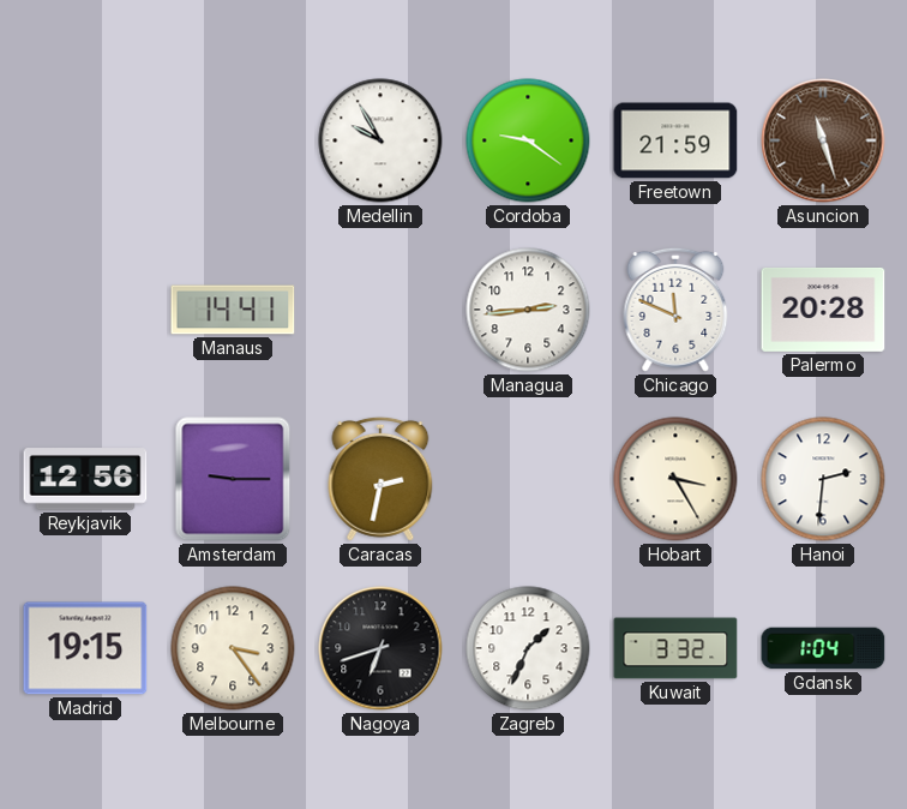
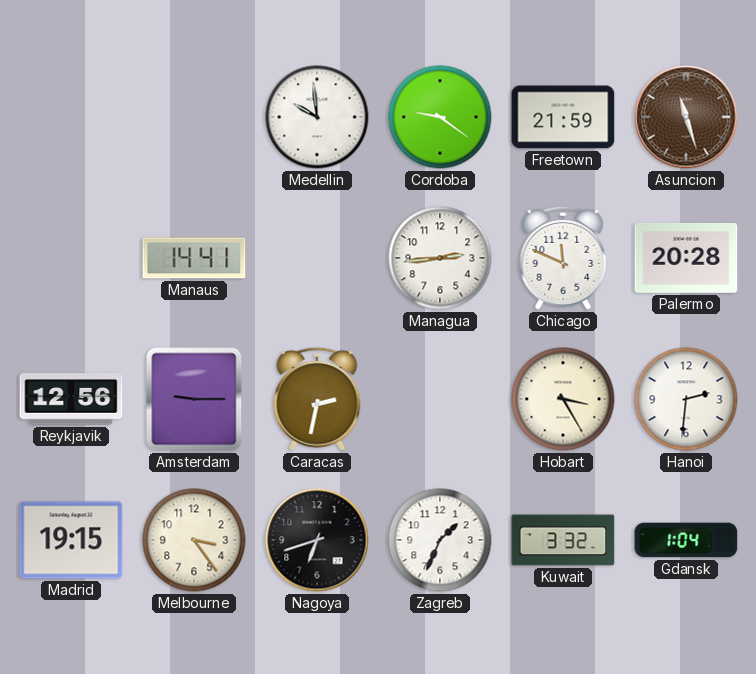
Medellin: 9:55 -> 9:59 (317, 117)
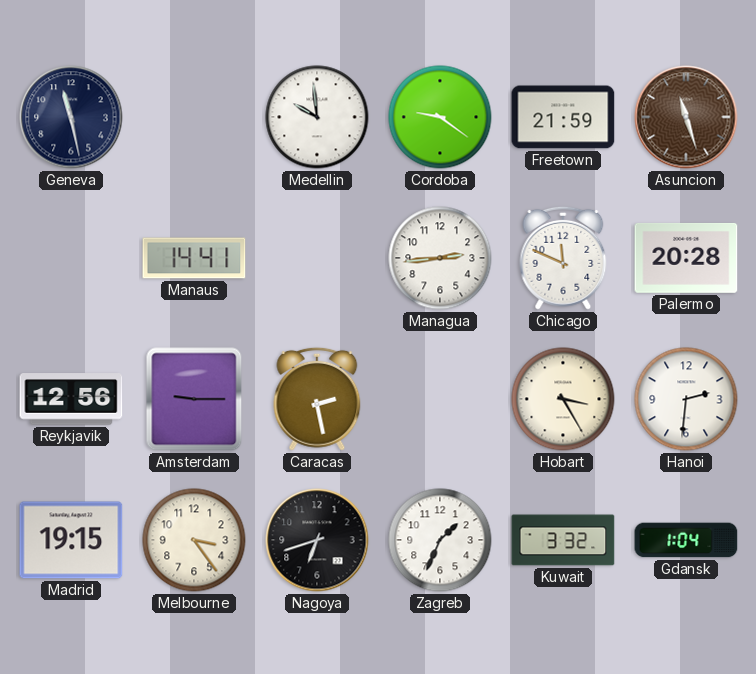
Geneva: none -> 11:28 (71, 117)
Caracas: 2:32 -> 2:28 (317, 399)
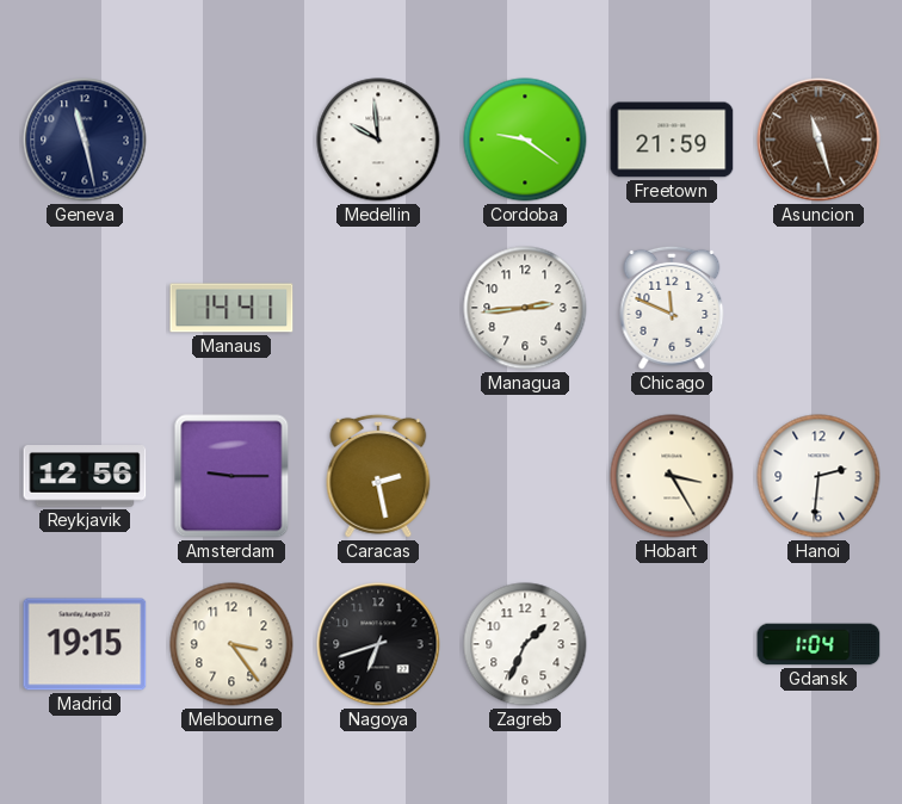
Palermo: 20:28 -> none (686, 258)
Kuwait: 3:32 -> none (563, 540)
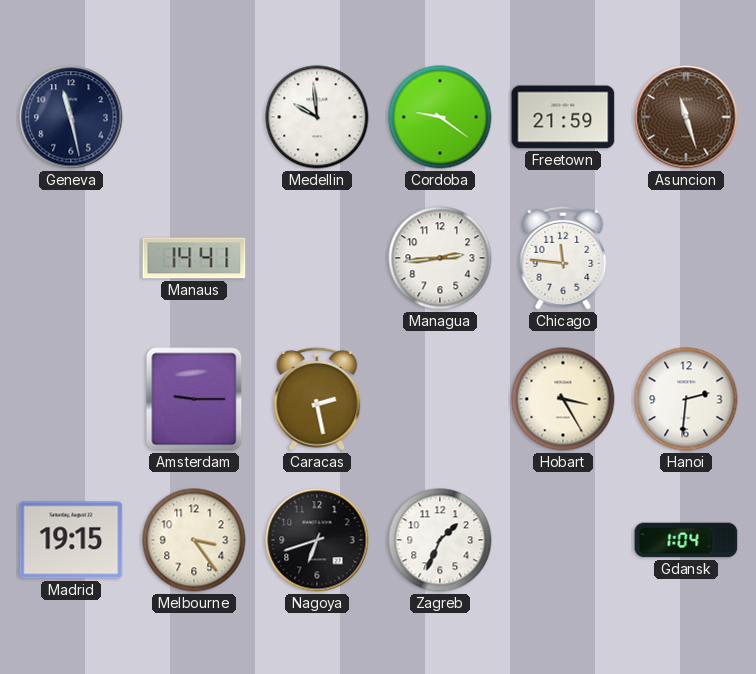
Chicago: 11:49 -> 11:46 (563, 258)
Reykjavik: 12:56 -> none (85, 476)
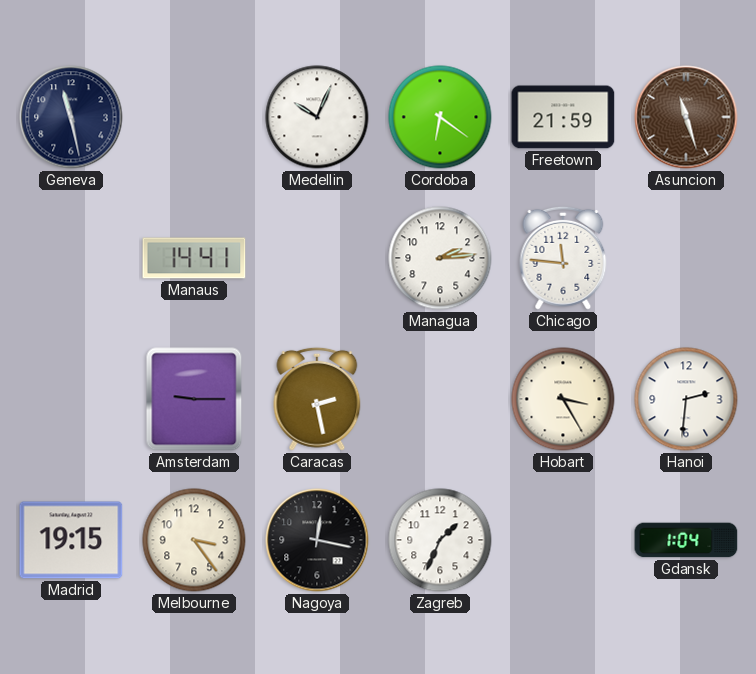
Medellin: 9:59 -> 10:04 (317, 117)
Cordoba: 9:21 -> 6:21 (440, 117)
Managua: 2:44 -> 2:14 (440, 258)
Nagoya: 6:42 -> 12:17 (317, 540)
